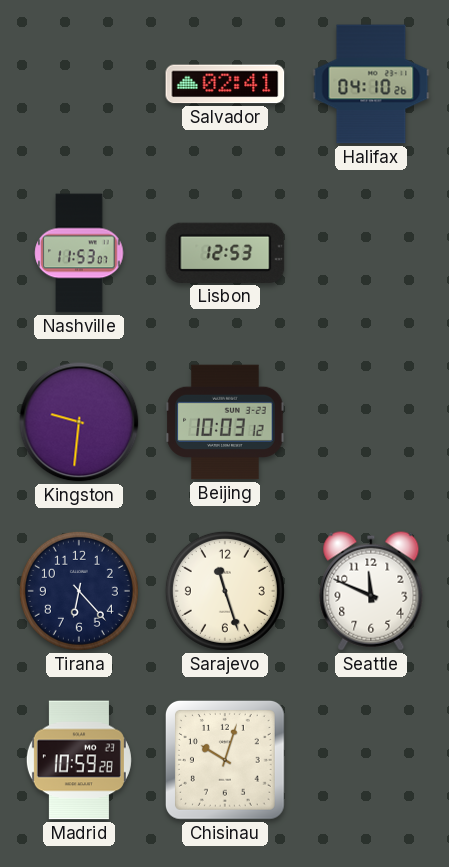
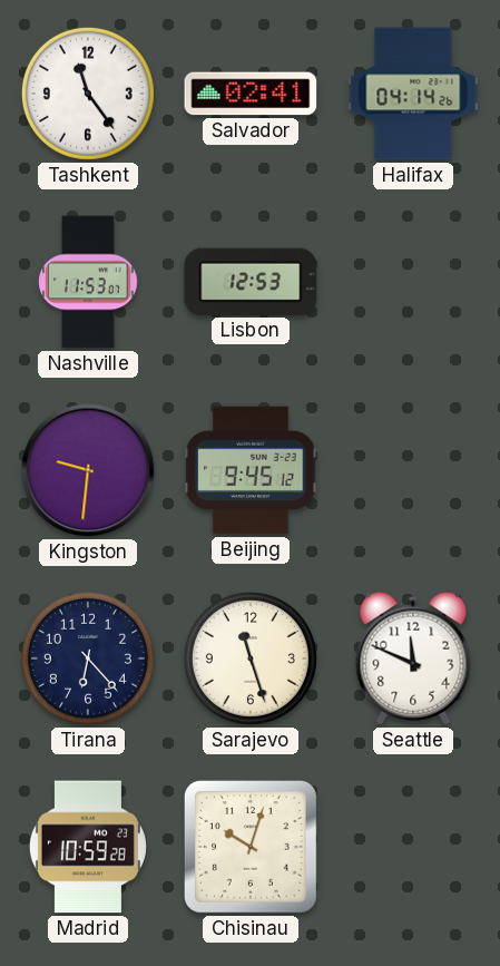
Tashkent: none -> 11:24 (88, 94)
Halifax: 04:10 -> 04:14 (413, 94)
Beijing: 10:03 -> 9:45 (251, 470)
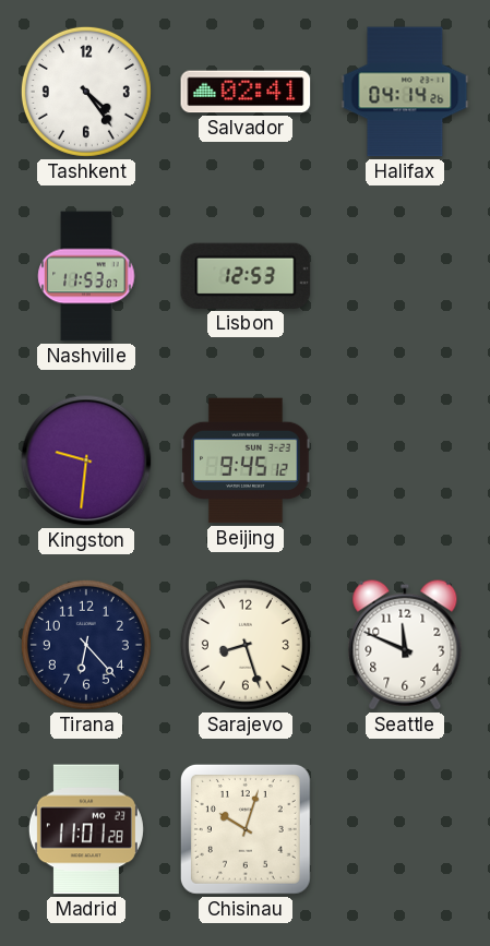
Tashkent: 11:24 -> 4:24 (86, 92)
Sarajevo: 11:27 -> 8:27 (246, 645)
Madrid: 10:59 -> 11:01 (86, 829)
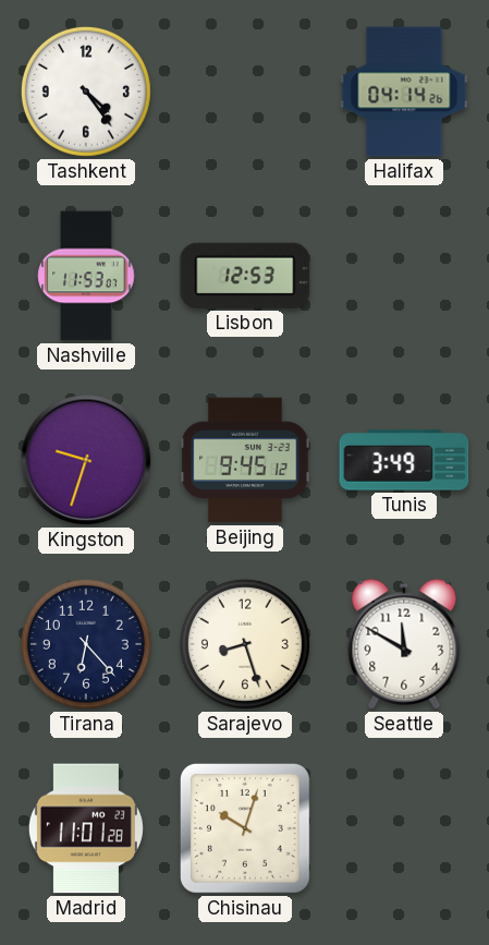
Salvador: 02:41 -> none (246, 92)
Kingston: 9:31 -> 9:33 (86, 460)
Tunis: none -> 3:49 (404, 460)
Seattle: 11:49 -> 11:50 (404, 644)
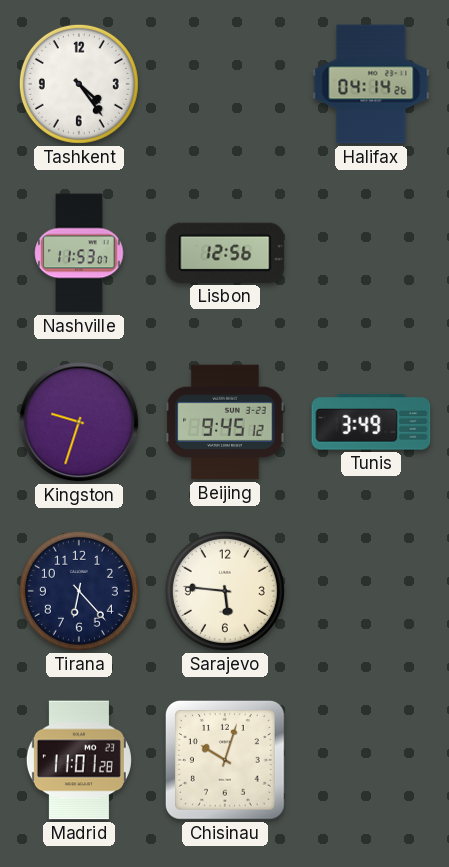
Lisbon: 12:53 -> 12:56 (225, 253)
Sarajevo: 8:27 -> 5:46 (225, 591)
Seattle: 11:50 -> none (404, 644)
